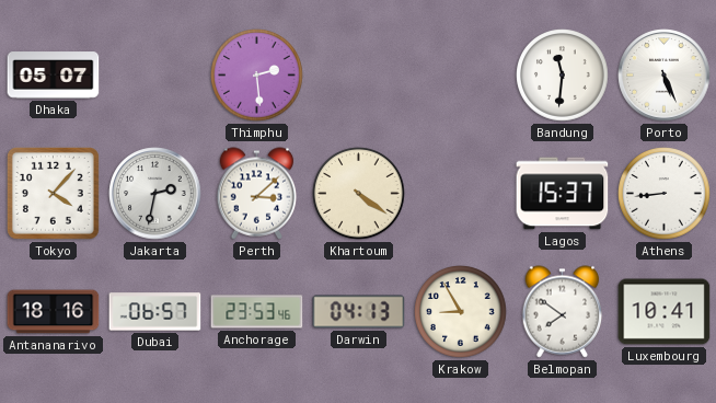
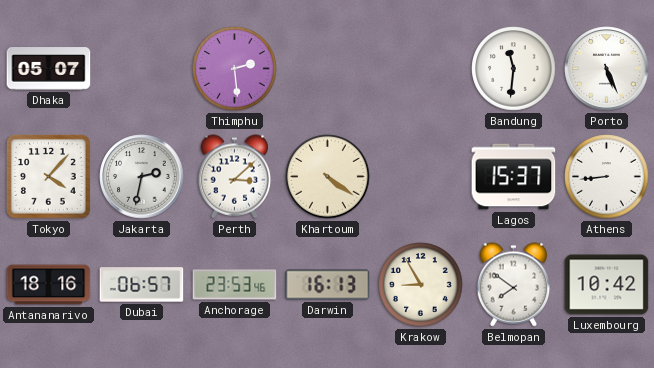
Darwin: 04:13 -> 16:13 (328, 285)
Luxembourg: 10:41 -> 10:42 (607, 285)
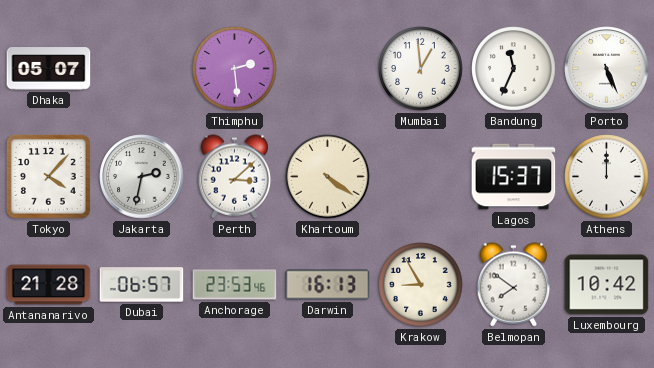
Mumbai: none -> 12:59 (421, 69)
Bandung: 11:31 -> 11:34 (514, 69)
Athens: 8:44 -> 12:00 (607, 177)
Antananarivo: 18:16 -> 21:28 (49, 285)
